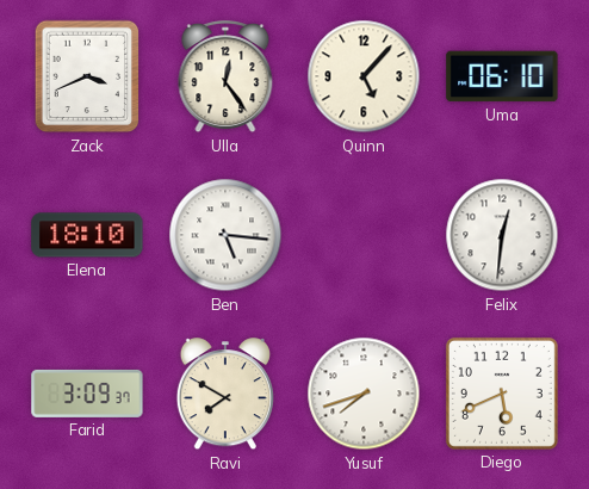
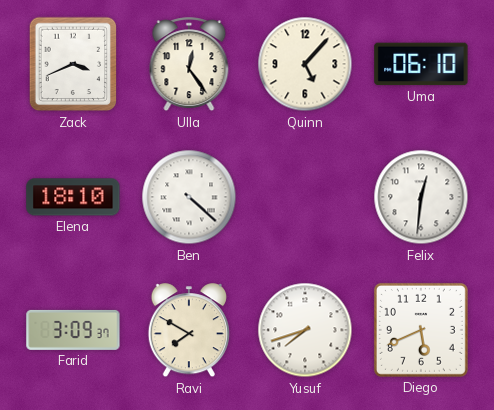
Ben: 5:16 -> 4:22 (189, 197)
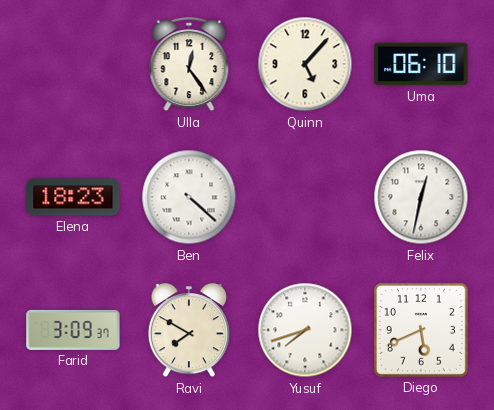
Zack: 3:41 -> none (73, 64)
Elena: 18:10 -> 18:23 (73, 197)
Felix: 12:31 -> 12:32 (421, 197)
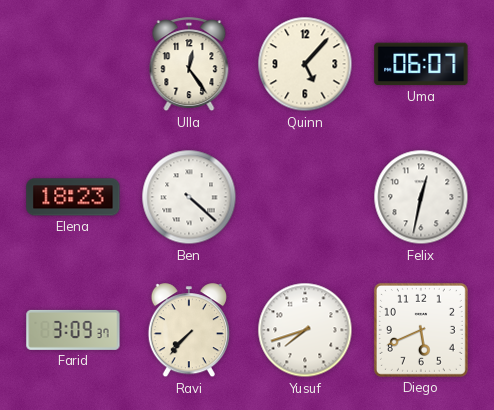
Uma: 06:10 -> 06:07 (421, 64)
Ravi: 7:50 -> 7:37 (189, 331)
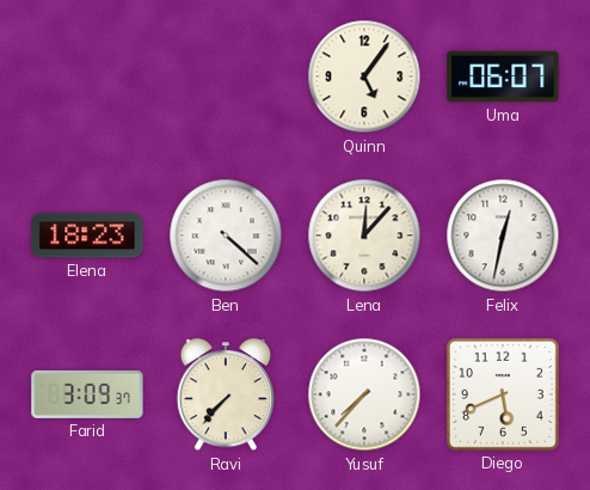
Ulla: 12:24 -> none (189, 65)
Quinn: 5:07 -> 5:06 (364, 76)
Lena: none -> 12:07 (364, 235)
Yusuf: 7:42 -> 7:37 (364, 394)
